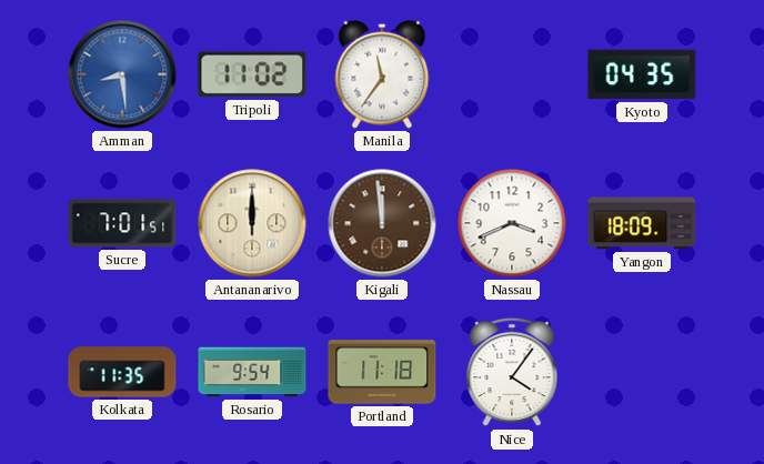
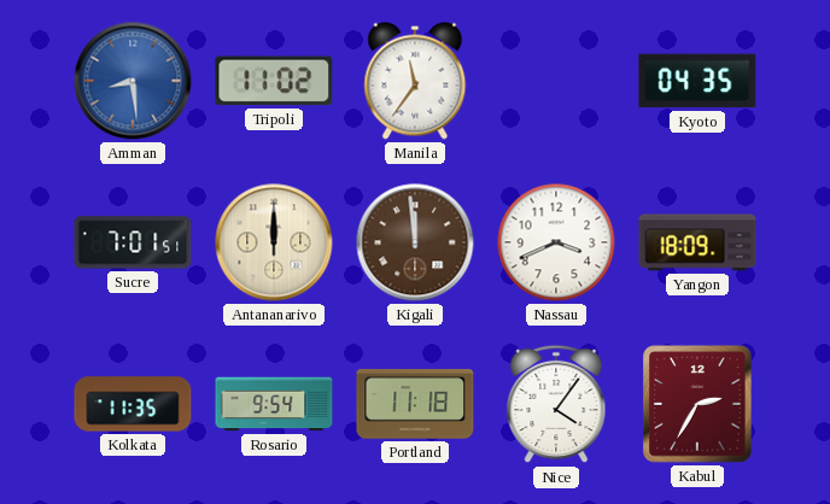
Kabul: none -> 2:35 (697, 404)
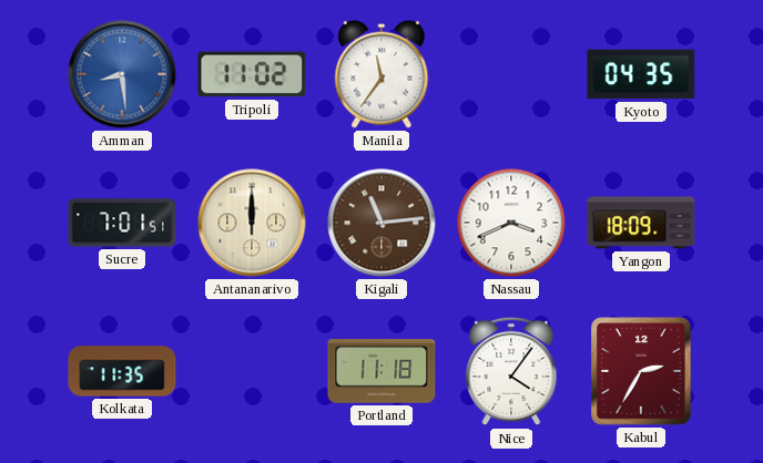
Kigali: 11:59 -> 11:14 (381, 223)
Rosario: 9:54 -> none (274, 404)
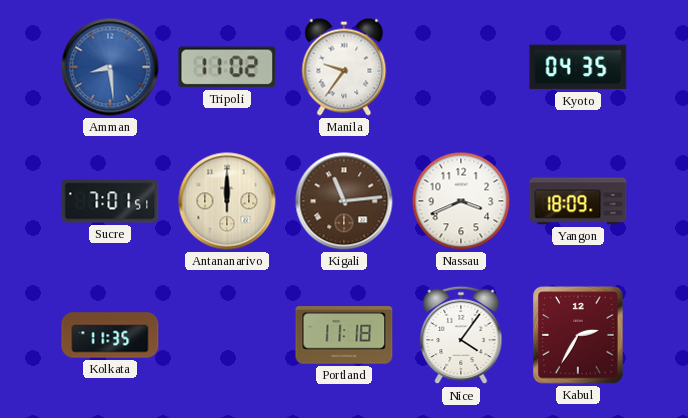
Manila: 11:36 -> 9:36 (344, 67)
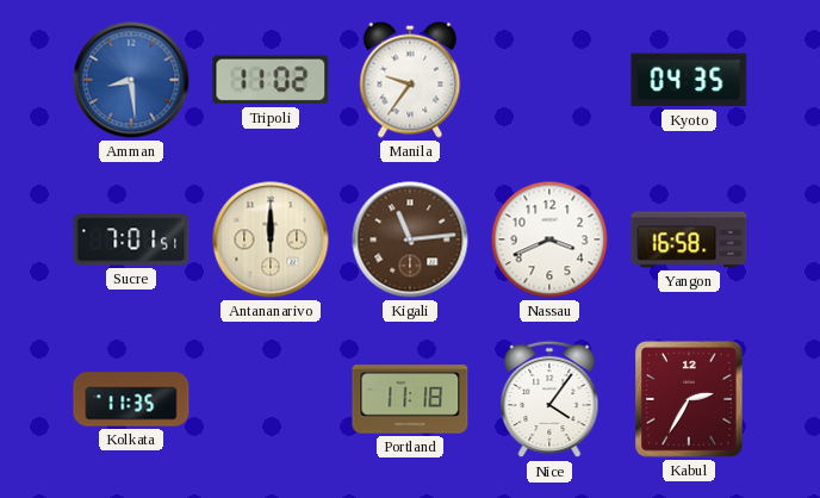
Yangon: 18:09 -> 16:58 (689, 239)
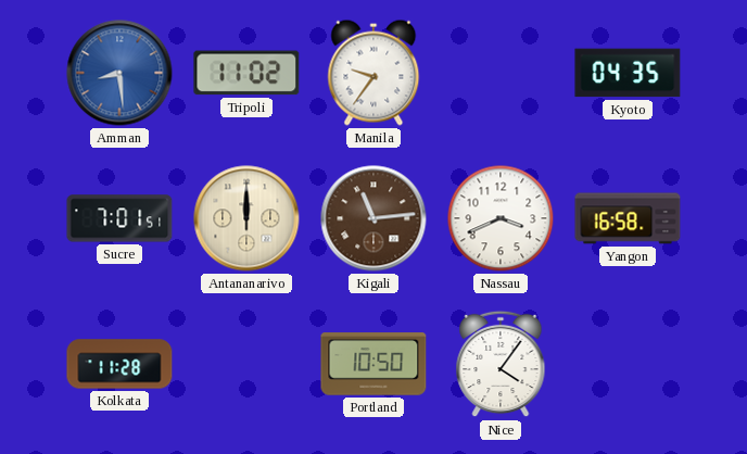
Kolkata: 11:35 -> 11:28 (119, 364)
Portland: 11:18 -> 10:50 (373, 364)
Kabul: 2:35 -> none (689, 399)
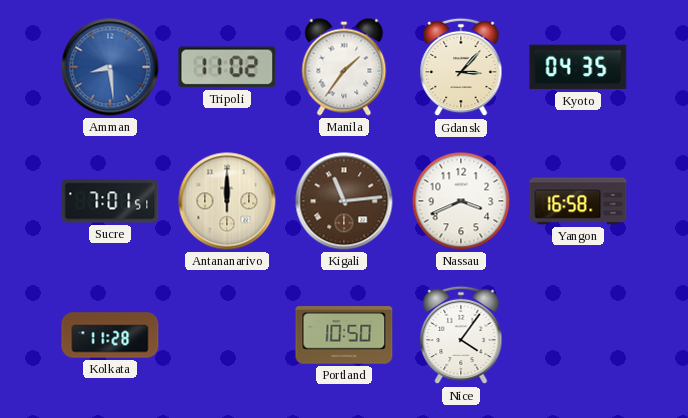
Manila: 9:36 -> 1:36 (344, 67)
Gdansk: none -> 3:07 (461, 67)
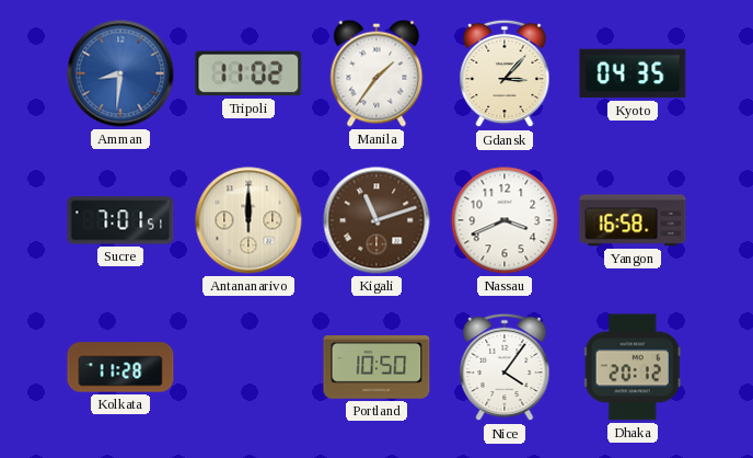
Amman: 8:29 -> 8:31 (120, 73)
Kigali: 11:14 -> 11:12 (376, 220)
Dhaka: none -> 20:12 (633, 367)
